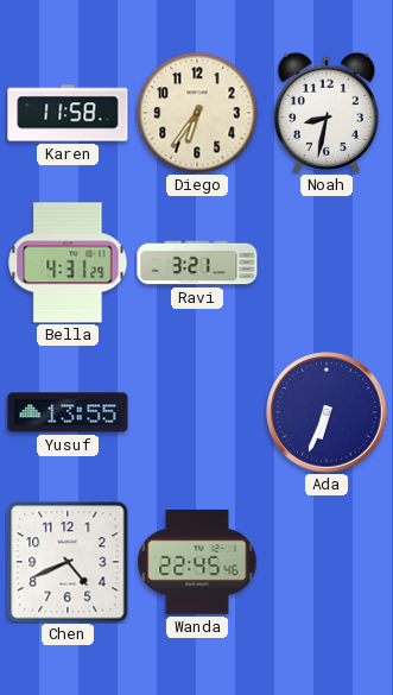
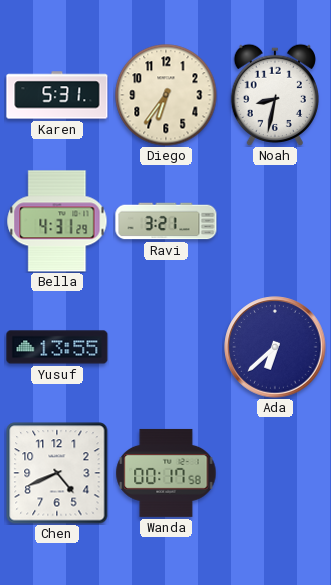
Karen: 11:58 -> 5:31 (57, 95)
Ada: 6:34 -> 6:38 (275, 347)
Wanda: 22:45 -> 00:17 (166, 473)
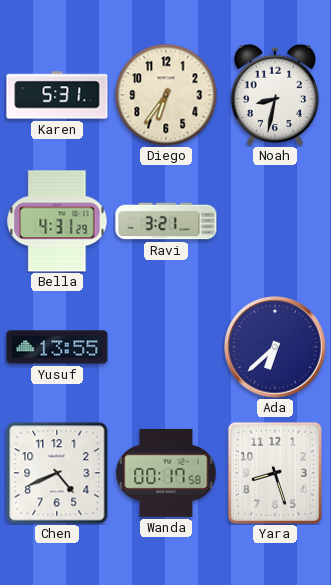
Yara: none -> 8:27 (275, 473)
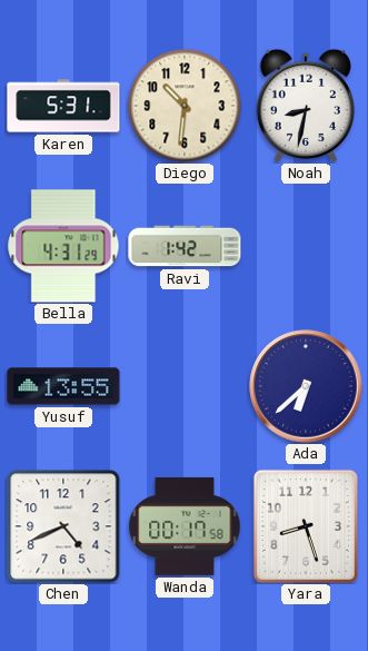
Diego: 6:36 -> 10:31 (185, 106)
Ravi: 3:21 -> 1:42 (185, 246)
